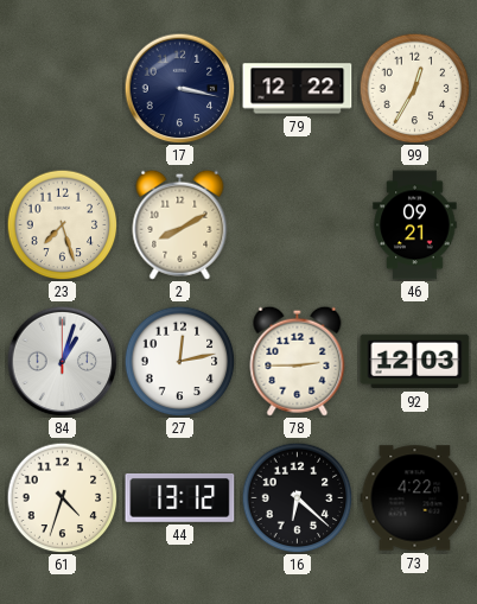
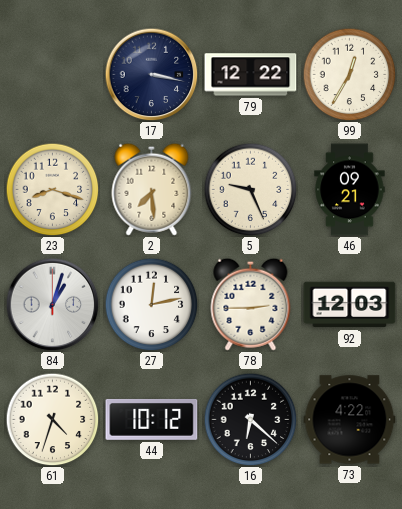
23: 7:27 -> 8:18 (52, 189)
2: 8:10 -> 7:29 (152, 189)
5: none -> 9:26 (250, 189)
44: 13:12 -> 10:12 (152, 419)
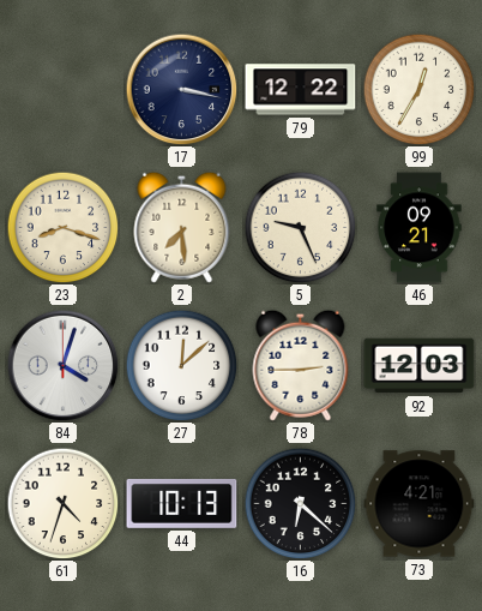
84: 1:03 -> 4:03 (62, 365)
27: 12:13 -> 12:08 (181, 365)
44: 10:12 -> 10:13 (182, 503)
73: 4:22 -> 4:21 (420, 504)
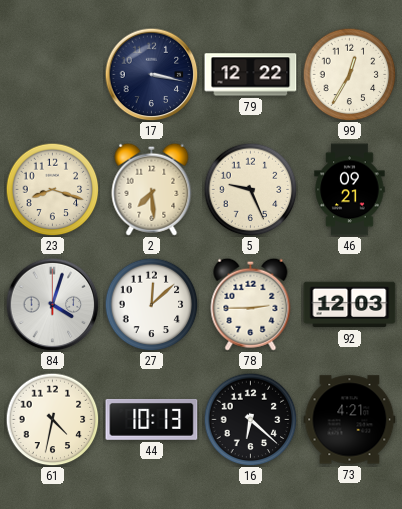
61: 4:33 -> 4:32 (52, 419)
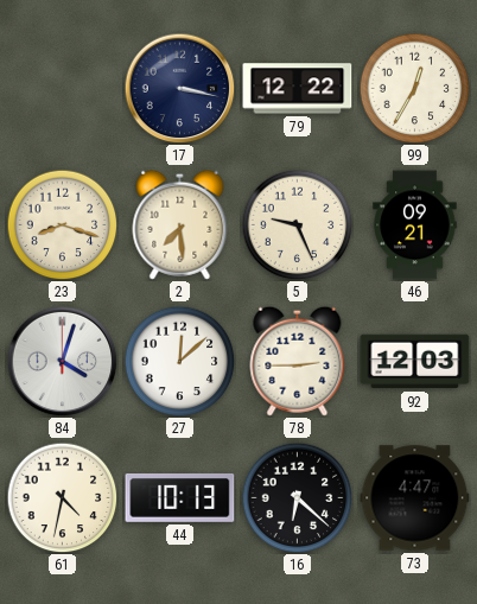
73: 4:21 -> 4:47 (415, 498)
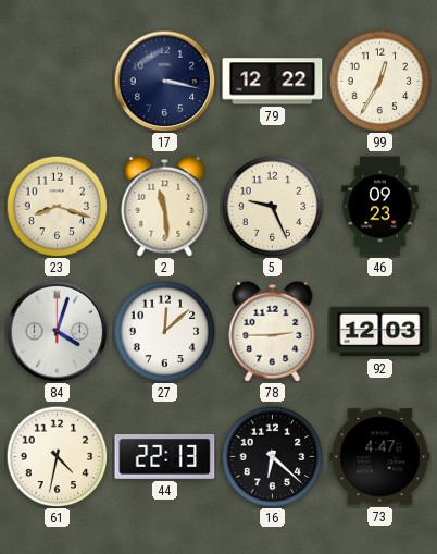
2: 7:29 -> 11:29 (165, 206)
46: 09:21 -> 09:23 (380, 207)
44: 10:13 -> 22:13 (165, 456)
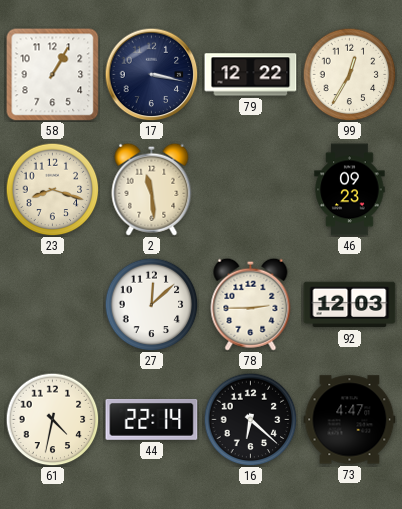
58: none -> 1:05 (53, 75)
5: 9:26 -> none (272, 206)
84: 4:03 -> none (57, 331)
44: 22:13 -> 22:14 (152, 419)
